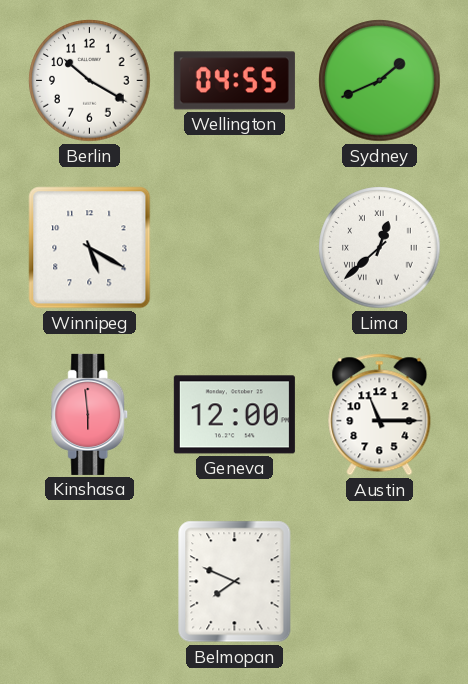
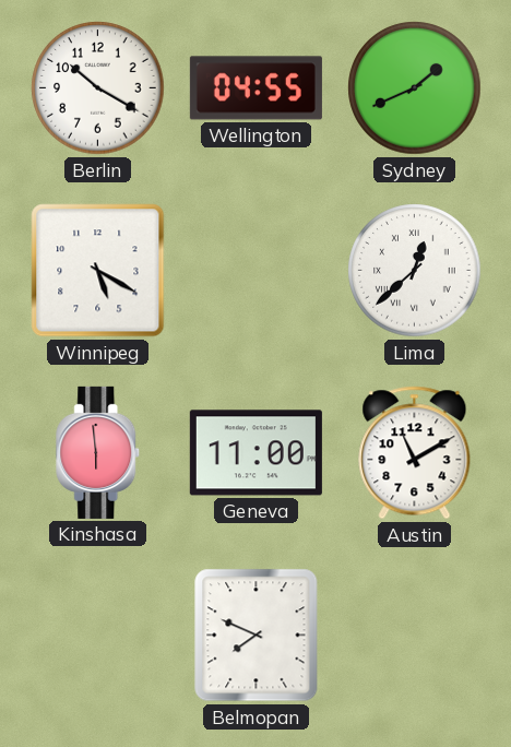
Geneva: 12:00 -> 11:00 (255, 453)
Austin: 11:15 -> 11:10 (415, 453)
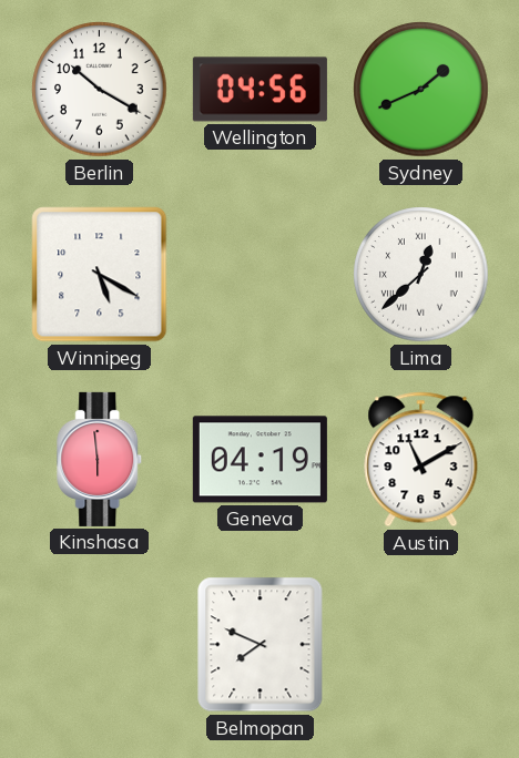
Wellington: 04:55 -> 04:56 (259, 90)
Geneva: 11:00 -> 04:19 (259, 460)
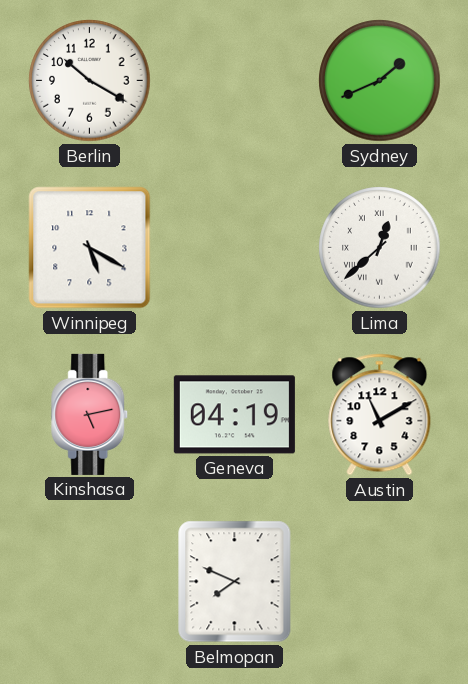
Wellington: 04:56 -> none (259, 90)
Kinshasa: 5:59 -> 5:13 (90, 414)
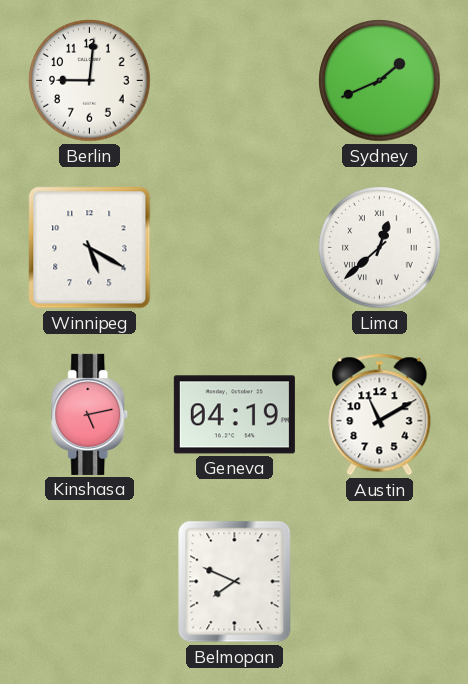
Berlin: 10:20 -> 9:01 (90, 81)
